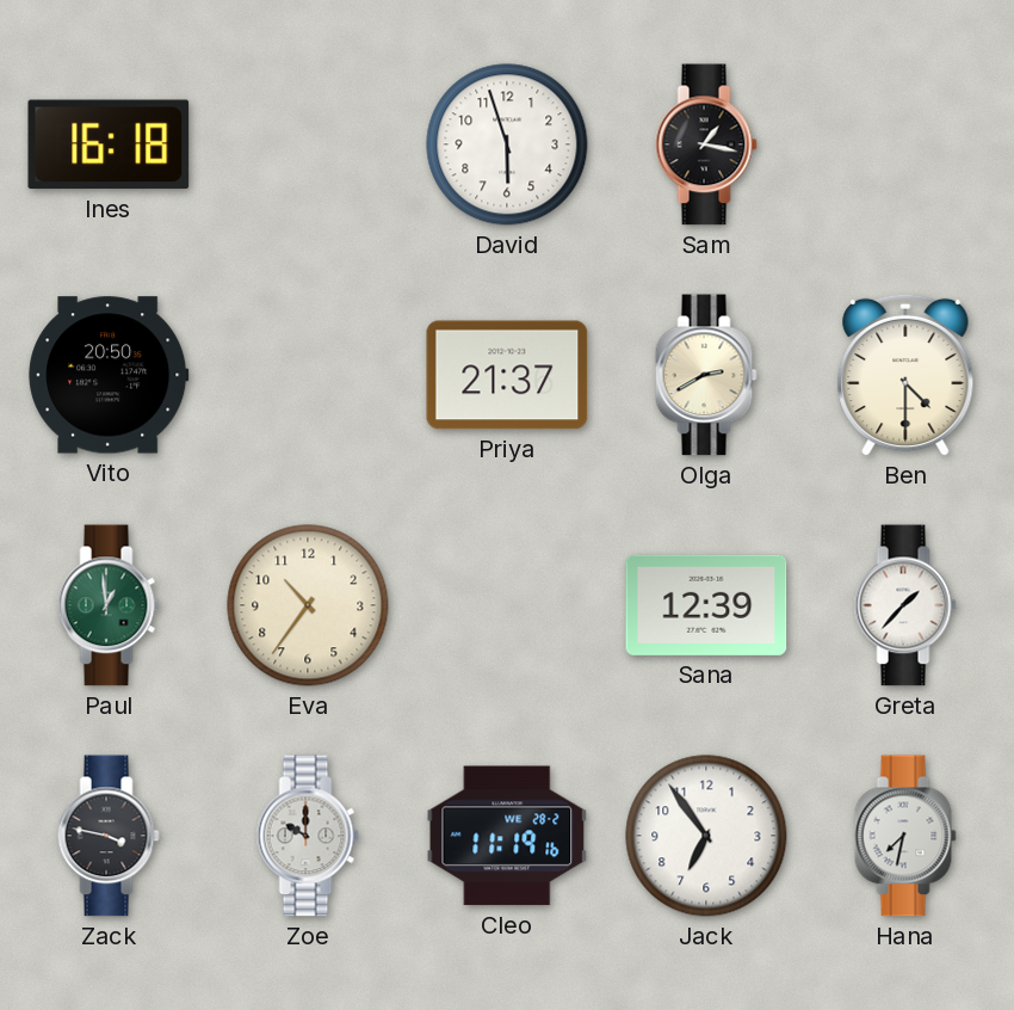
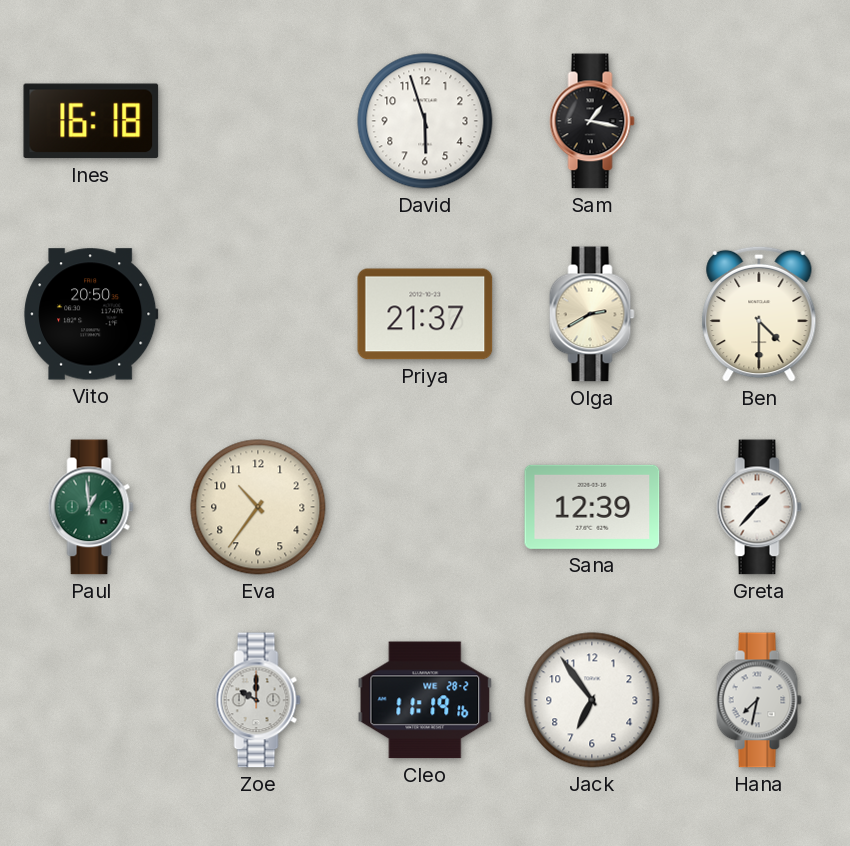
Zack: 3:47 -> none (109, 836)
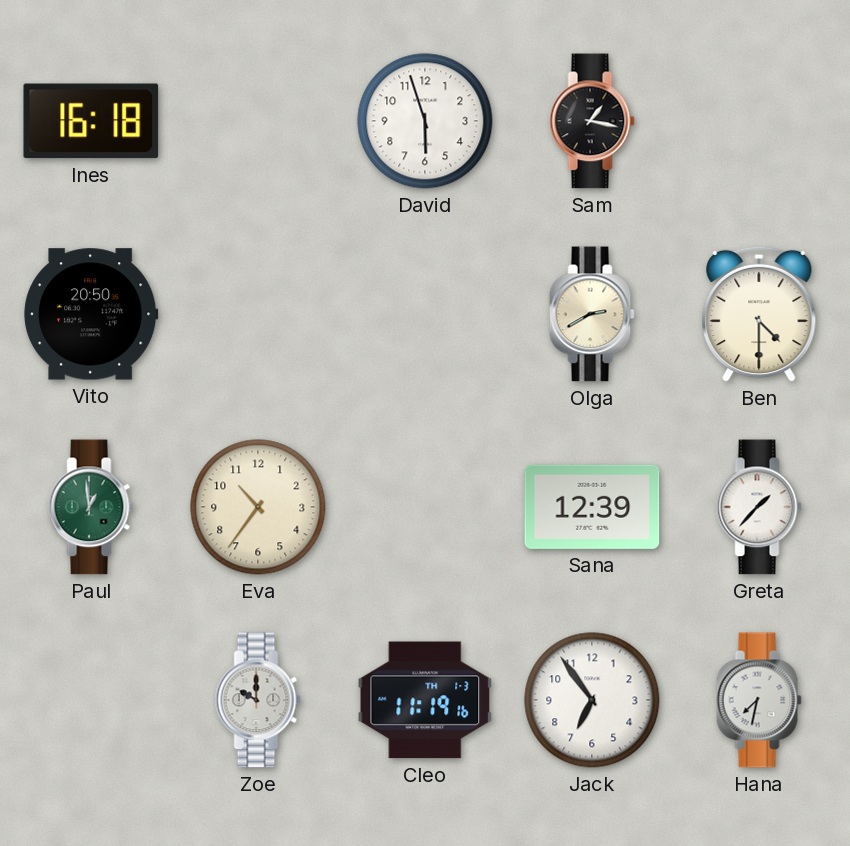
Priya: 21:37 -> none (425, 314)
Cleo date: WE 28-2 -> TH 1-3 (425, 700)
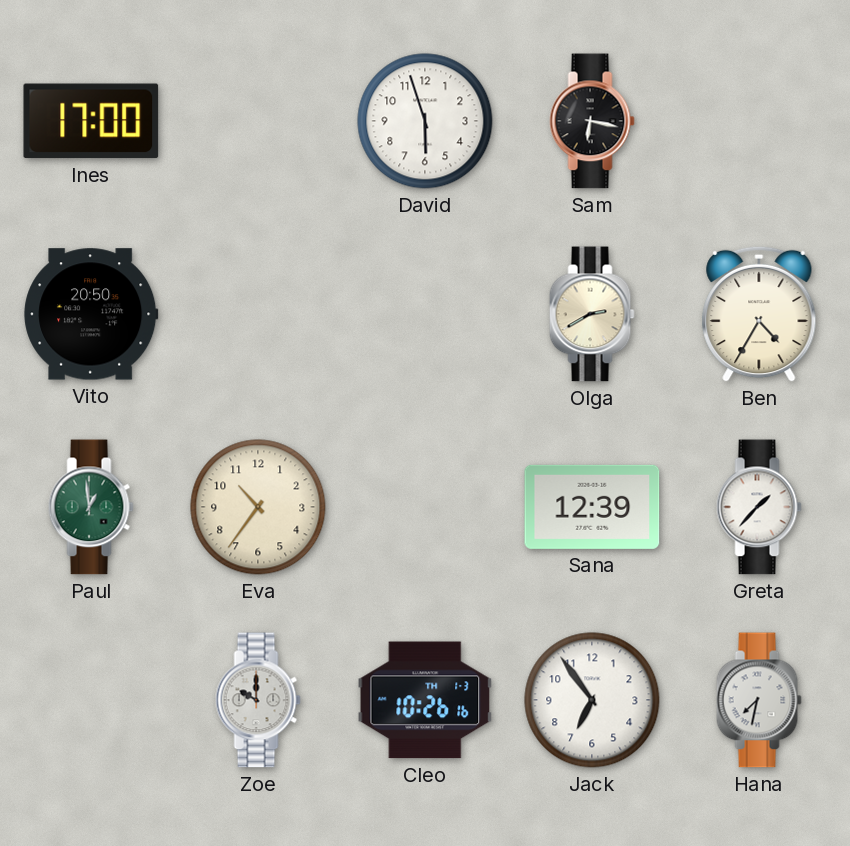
Ines: 16:18 -> 17:00 (91, 121)
Sam: 1:17 -> 6:17 (592, 121)
Ben: 4:30 -> 4:35 (759, 314)
Cleo: 11:19 -> 10:26 (425, 700)
